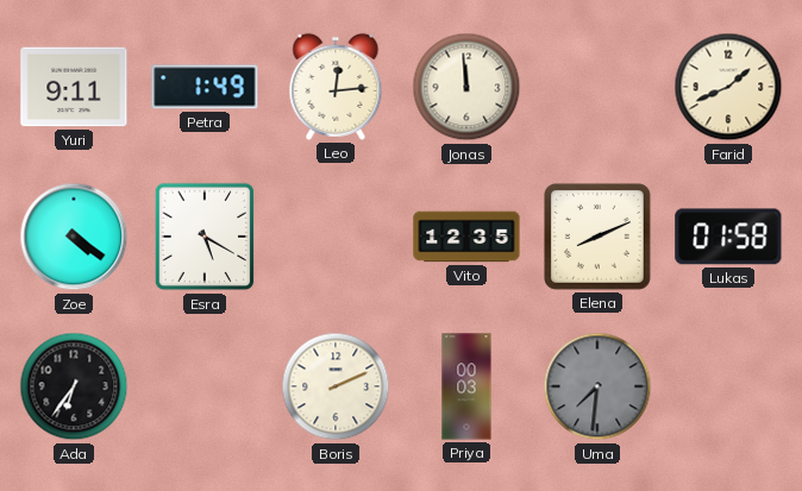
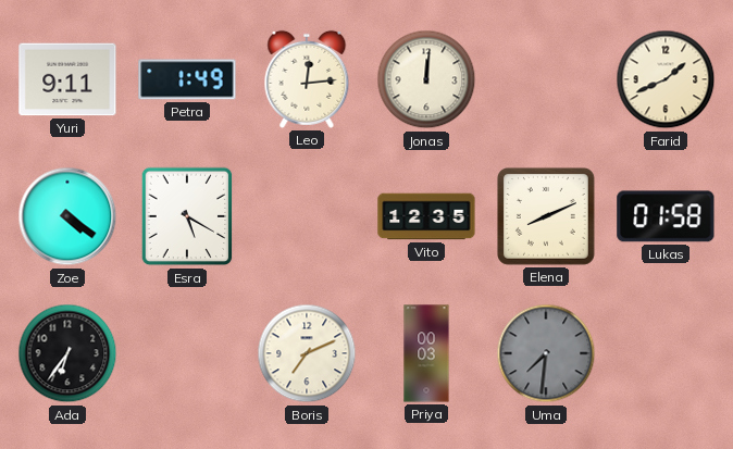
Jonas: 11:59 -> 12:01 (426, 79)
Boris: 2:11 -> 7:11 (307, 353)
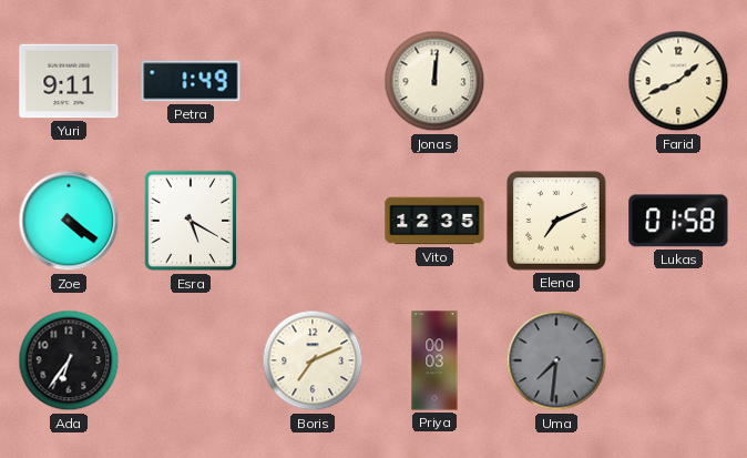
Leo: 12:14 -> none (307, 79)
Elena: 8:11 -> 7:11 (556, 221)
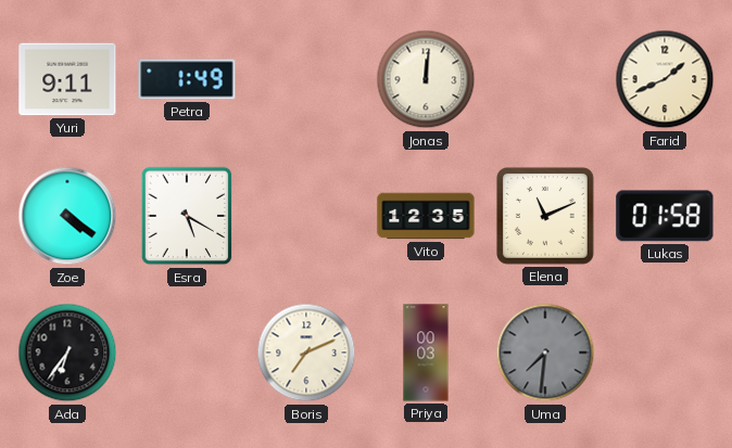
Elena: 7:11 -> 11:11 (545, 216)
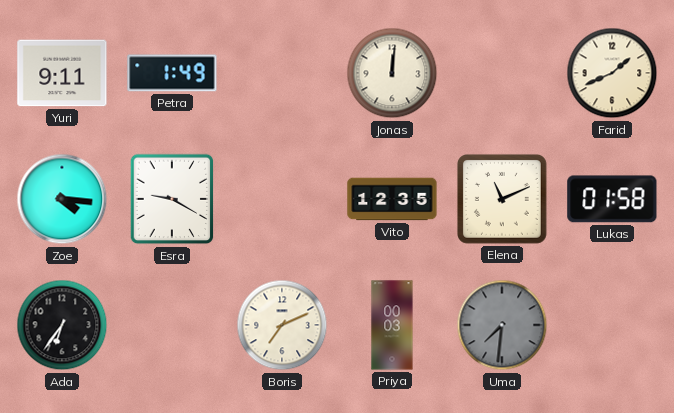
Zoe: 4:21 -> 4:16 (62, 199)
Esra: 5:20 -> 9:20 (172, 199)
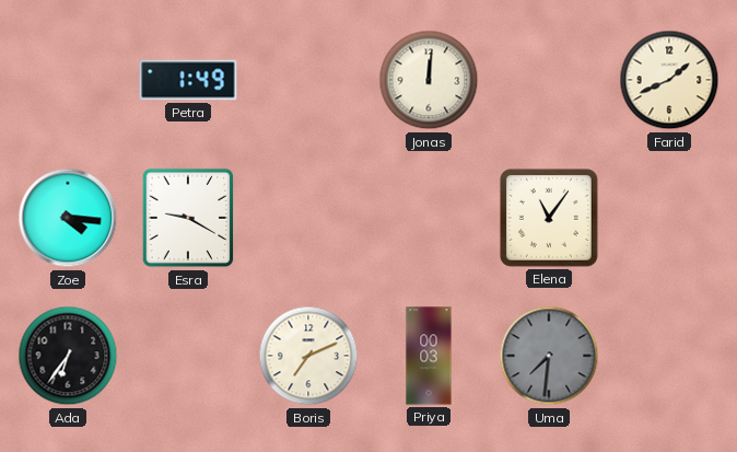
Yuri: 9:11 -> none (62, 73)
Vito: 12:35 -> none (392, 199)
Elena: 11:11 -> 11:06 (549, 218)
Lukas: 01:58 -> none (612, 199)
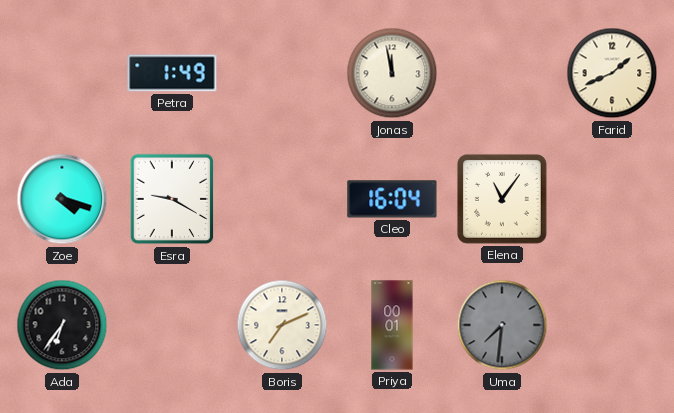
Jonas: 12:01 -> 11:58 (392, 73)
Zoe: 4:16 -> 4:18 (62, 199)
Cleo: none -> 16:04 (392, 199)
Priya: 00:03 -> 00:01 (392, 325)
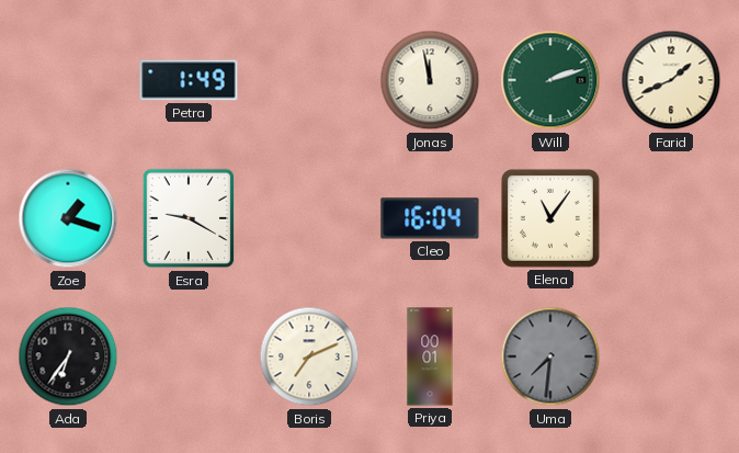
Will: none -> 2:12 (550, 80)
Zoe: 4:18 -> 1:18 (68, 218)
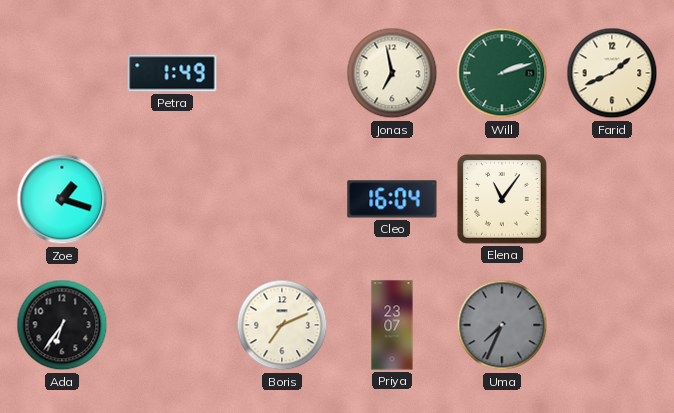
Jonas: 11:58 -> 6:58 (392, 73)
Esra: 9:20 -> none (189, 218)
Priya: 00:01 -> 23:07 (392, 325)
Uma: 7:31 -> 7:34 (502, 325)
